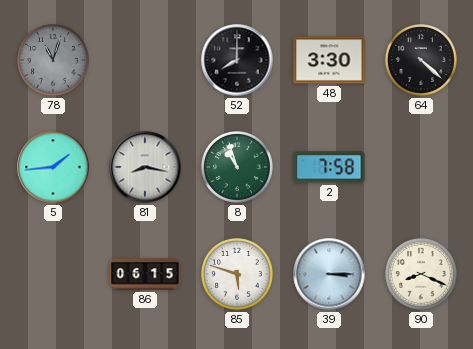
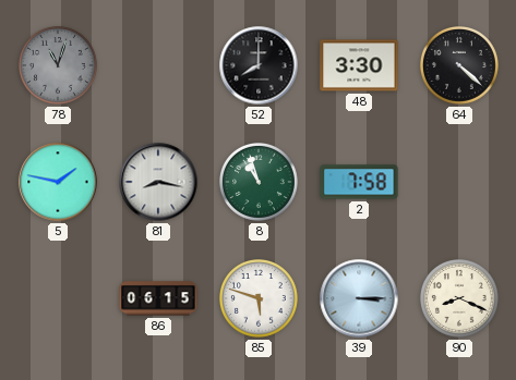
5: 1:44 -> 1:47 (58, 182)
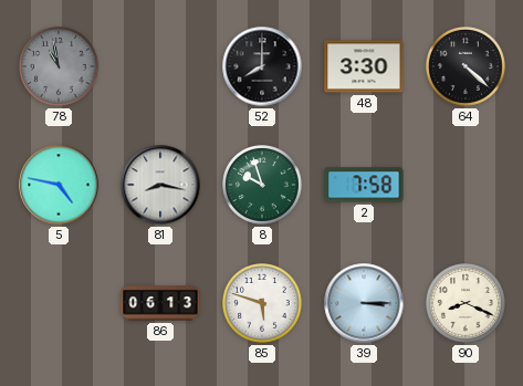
78: 11:03 -> 10:58 (60, 67)
5: 1:47 -> 4:47 (59, 185)
8: 10:57 -> 9:57 (263, 186)
86: 06:15 -> 06:13 (160, 303)
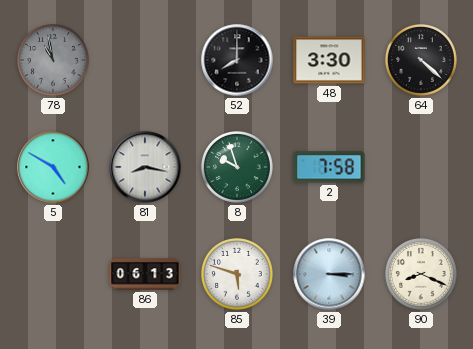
5: 4:47 -> 4:50 (53, 167)
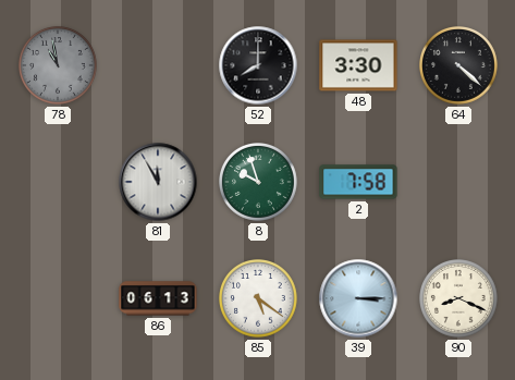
5: 4:50 -> none (53, 167)
81: 8:17 -> 11:55 (158, 182)
85: 5:48 -> 5:21 (259, 299)
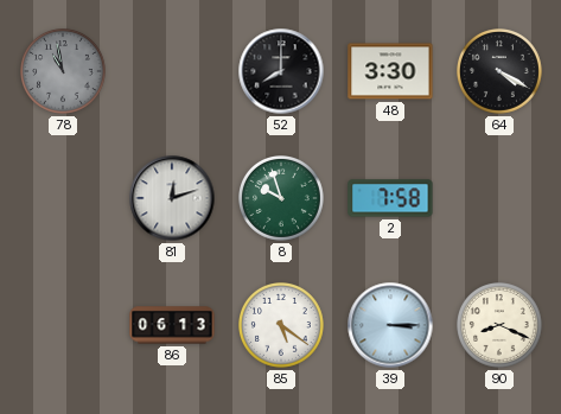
64: 4:22 -> 4:20 (501, 72)
81: 11:55 -> 12:12 (172, 198)
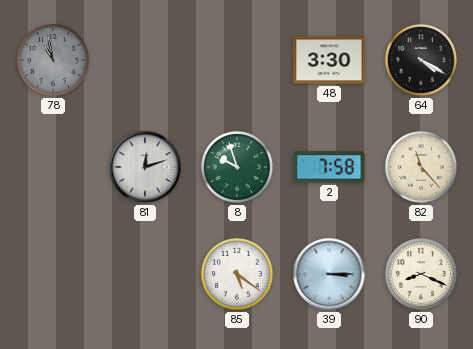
52: 8:00 -> none (281, 71)
82: none -> 11:23 (422, 168)
86: 06:13 -> none (172, 325)
